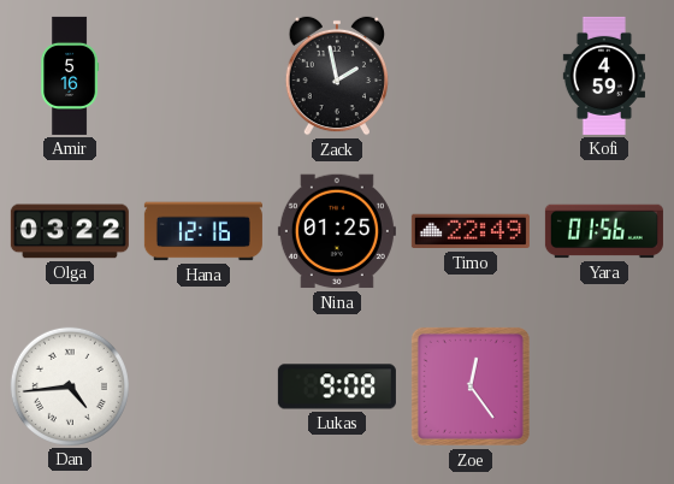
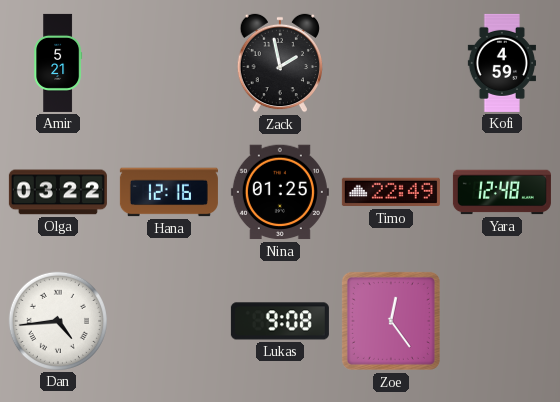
Amir: 5:16 -> 5:21 (58, 63)
Yara: 01:56 -> 12:48 (502, 192)
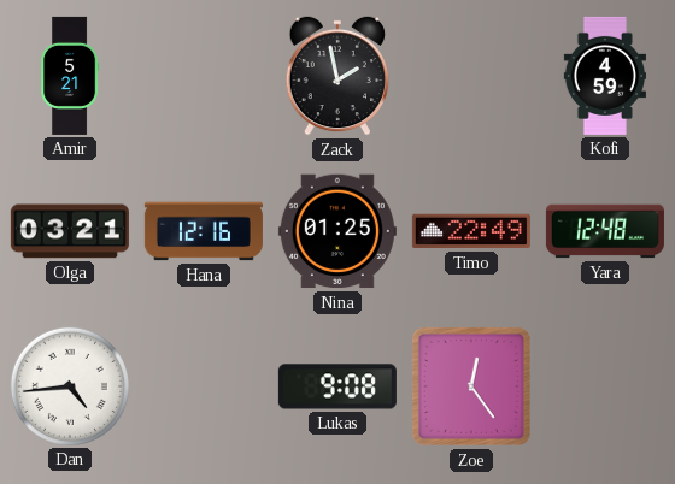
Olga: 03:22 -> 03:21 (70, 231)
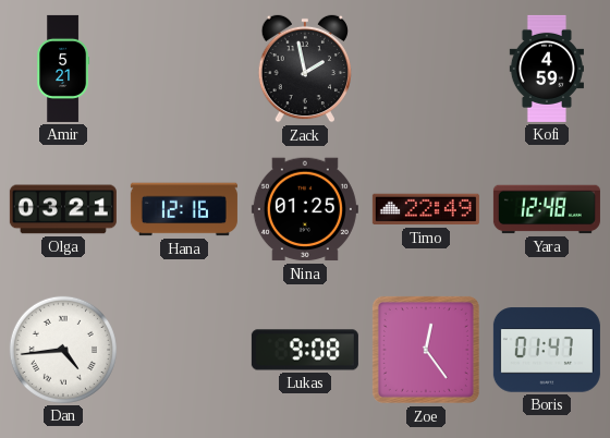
Boris: none -> 01:47 (547, 350)
